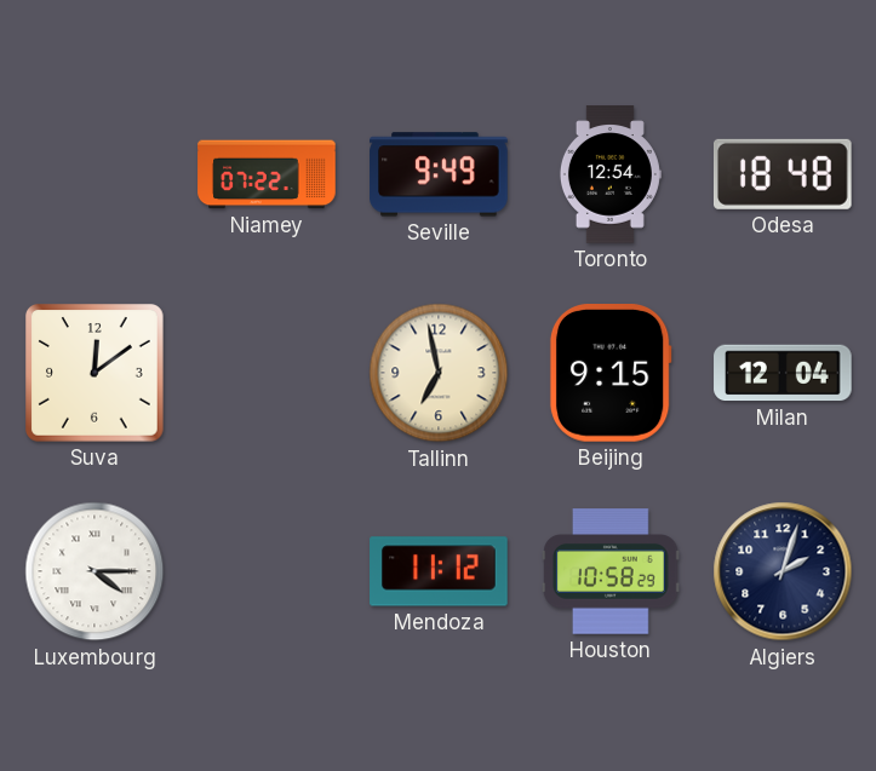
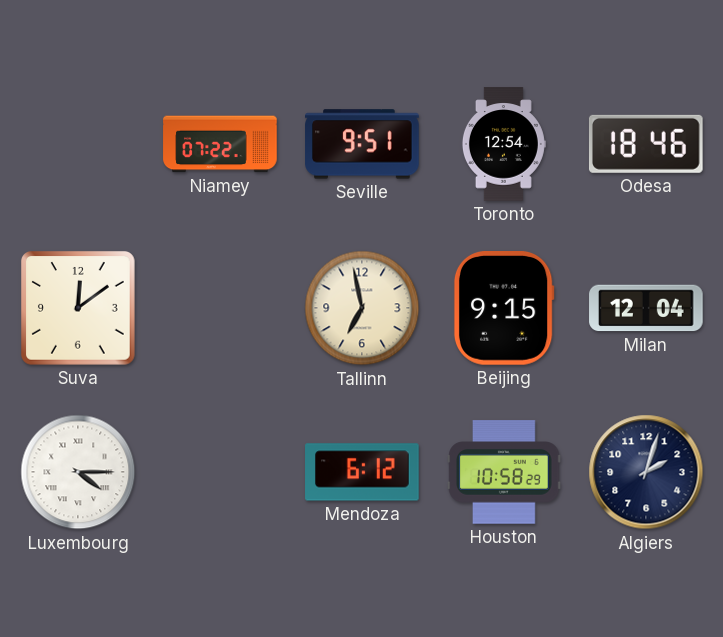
Seville: 9:49 -> 9:51 (362, 144)
Odesa: 18:48 -> 18:46 (646, 144)
Mendoza: 11:12 -> 6:12 (362, 472)
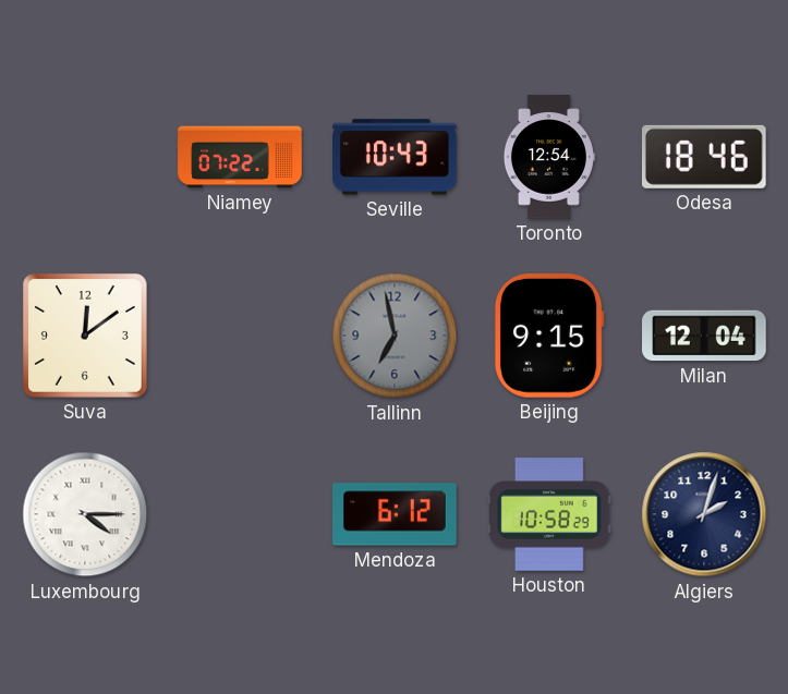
Seville: 9:51 -> 10:43 (395, 157)
Tallinn dial: cream -> grey (395, 336)
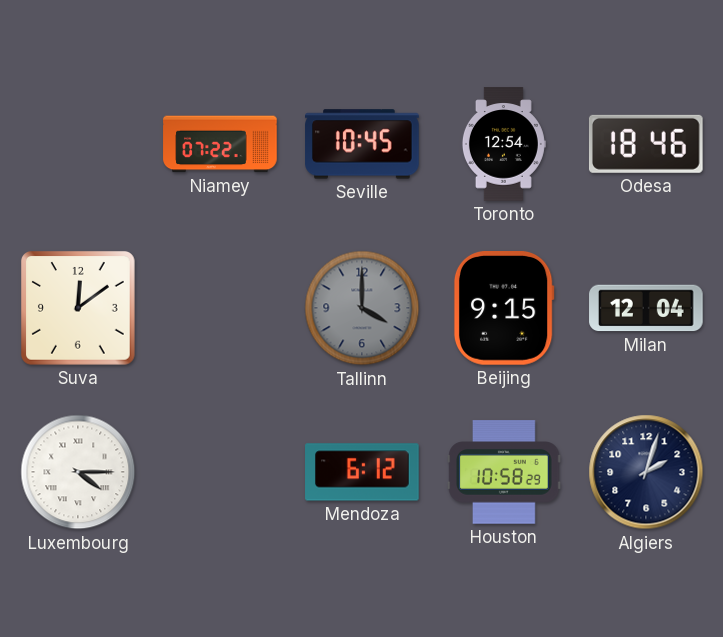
Seville: 10:43 -> 10:45 (362, 144)
Tallinn: 6:58 -> 4:00 (362, 308)
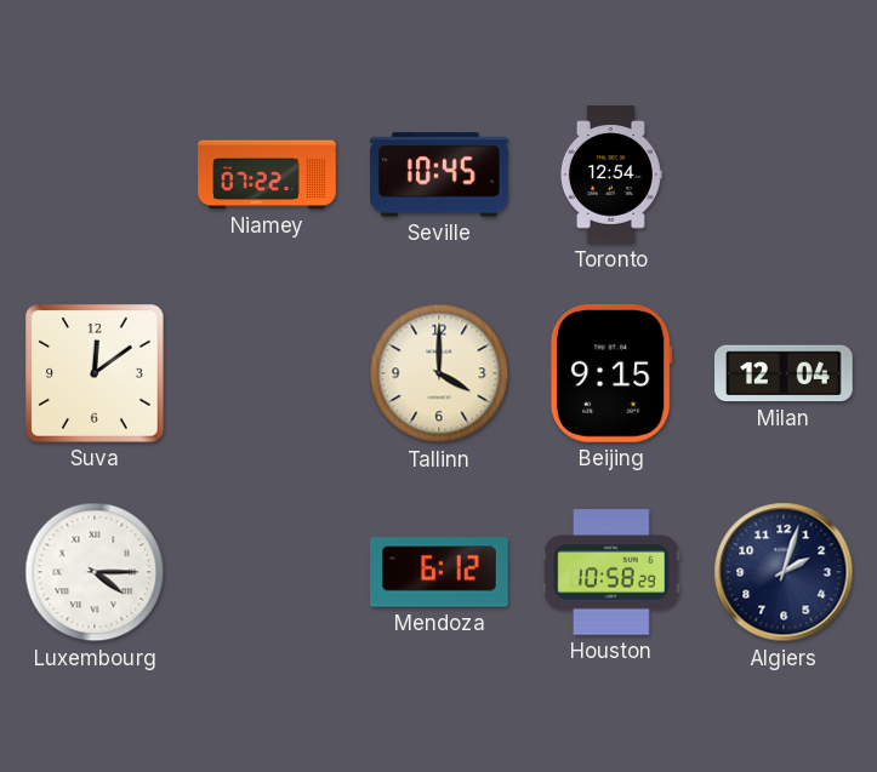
Odesa: 18:46 -> none (646, 144)
Tallinn dial: grey -> cream (439, 373)
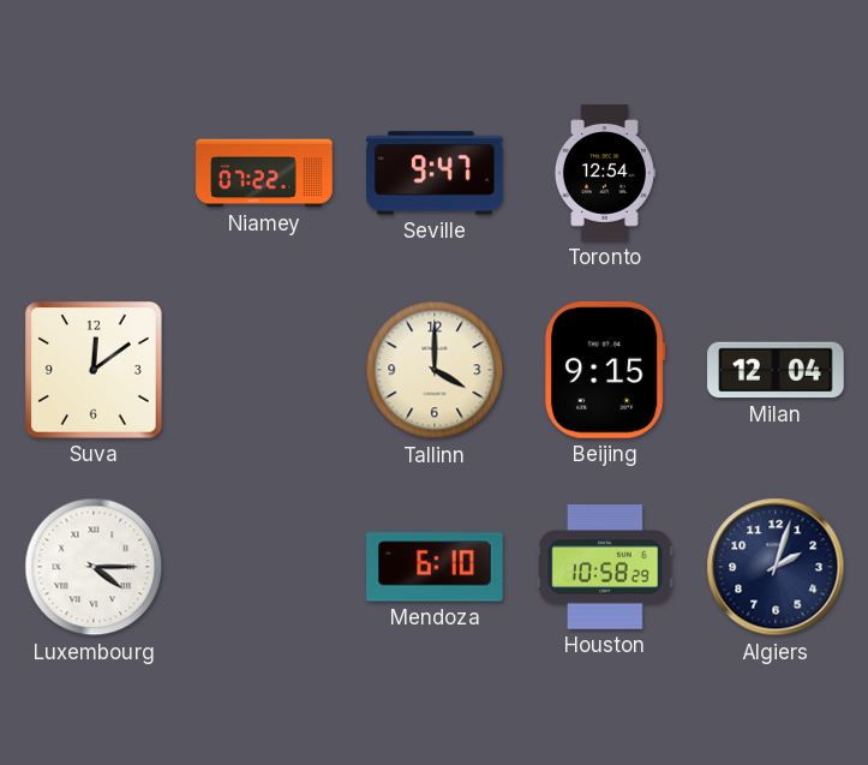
Seville: 10:45 -> 9:47 (435, 173)
Mendoza: 6:12 -> 6:10 (435, 567)
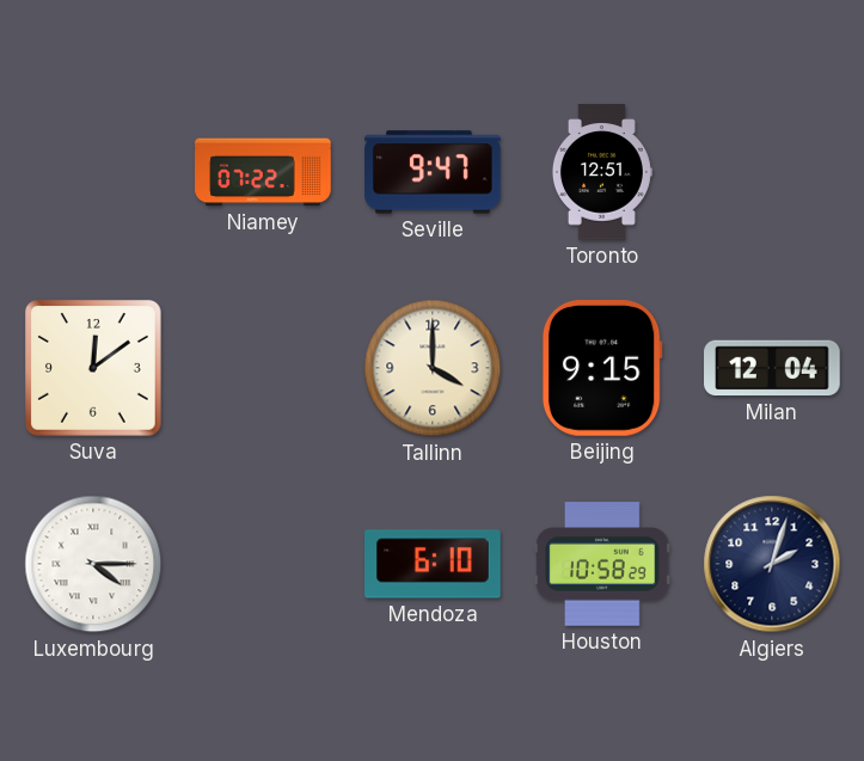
Toronto: 12:54 -> 12:51 (601, 172)
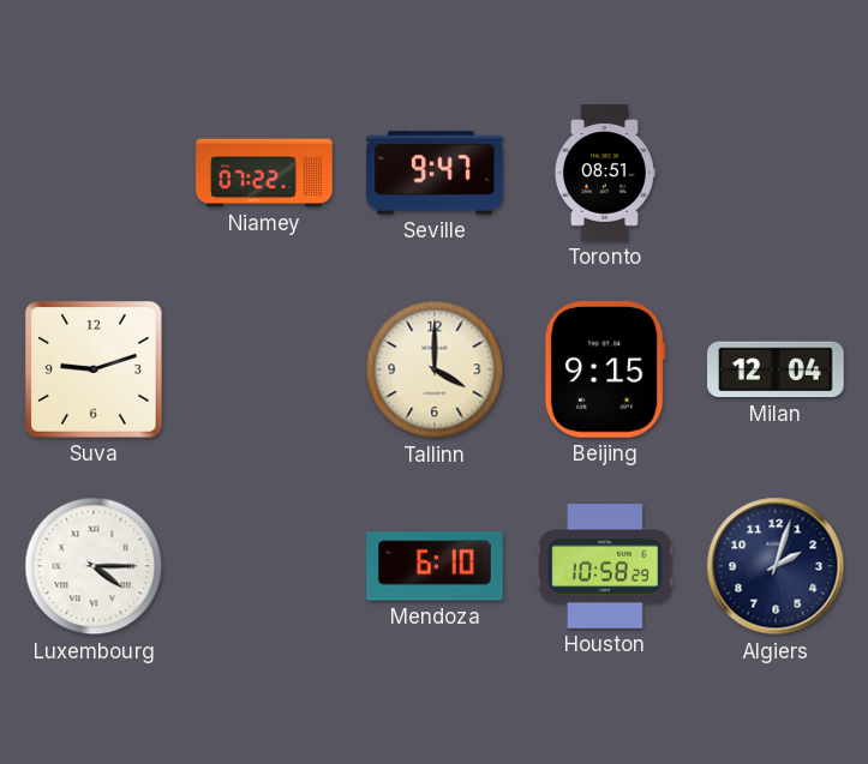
Toronto: 12:51 -> 08:51 (604, 173)
Suva: 12:09 -> 9:12 (95, 371)
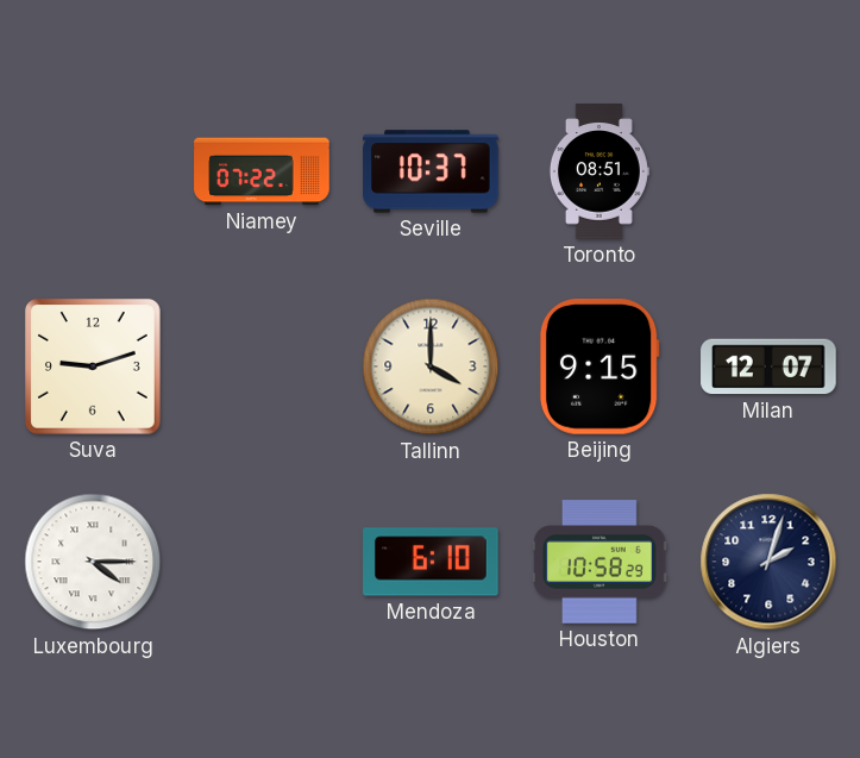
Seville: 9:47 -> 10:37 (431, 171)
Milan: 12:04 -> 12:07 (768, 367)
